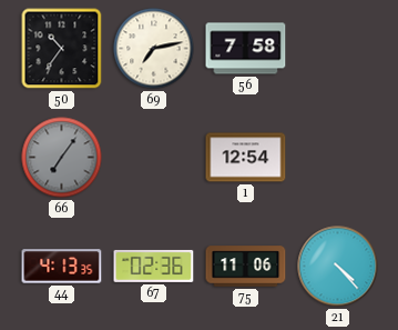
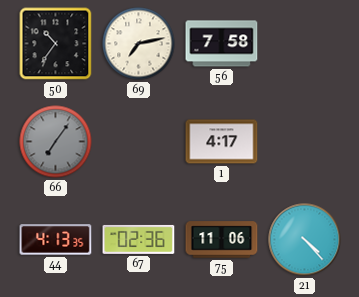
1: 12:54 -> 4:17 (222, 142)
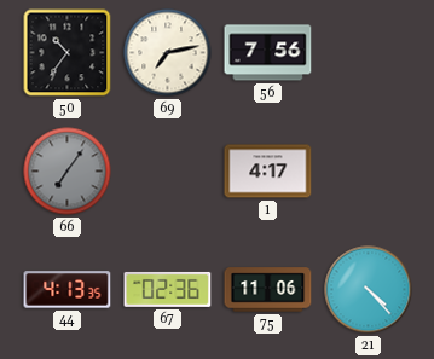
56: 7:58 -> 7:56 (268, 53)
